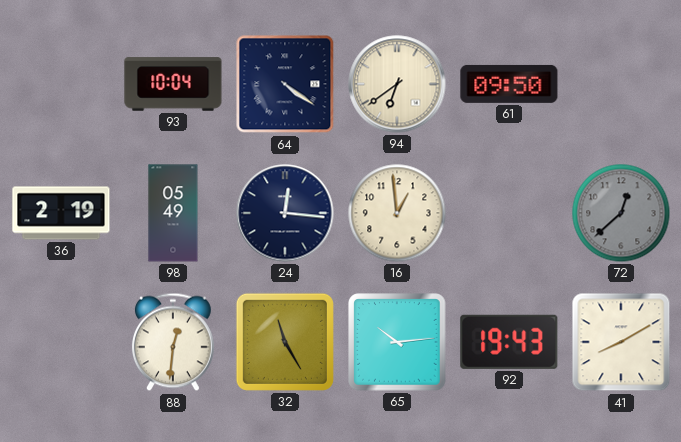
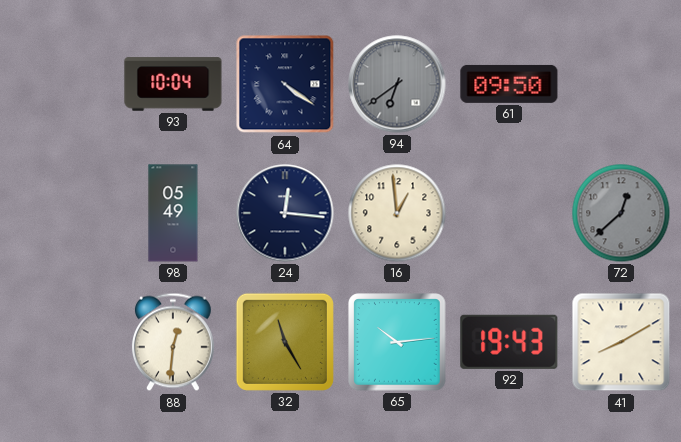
94 dial: cream -> grey (397, 84)
36: 2:19 -> none (61, 213)
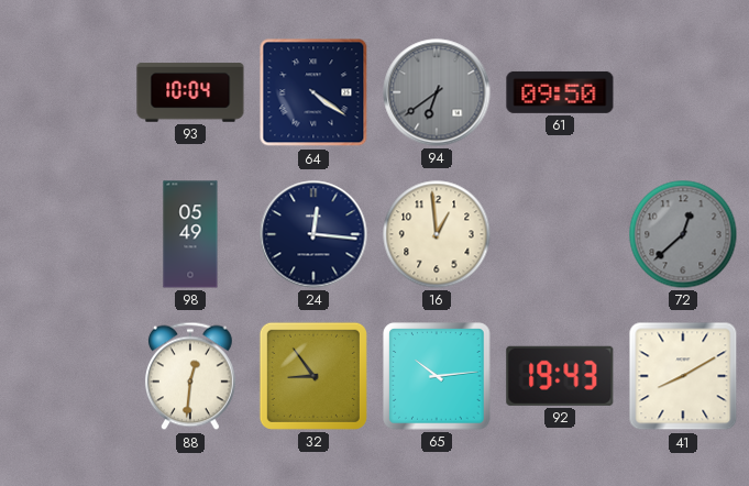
32: 11:25 -> 8:54 (313, 376)
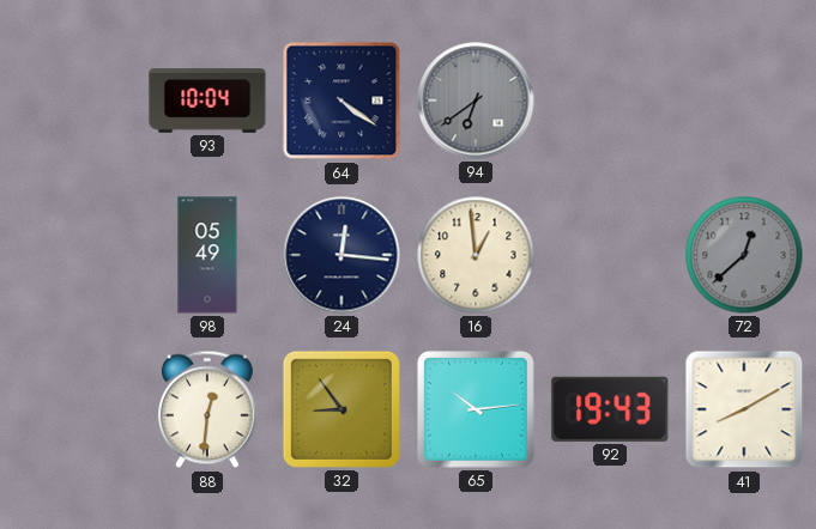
61: 09:50 -> none (560, 92)
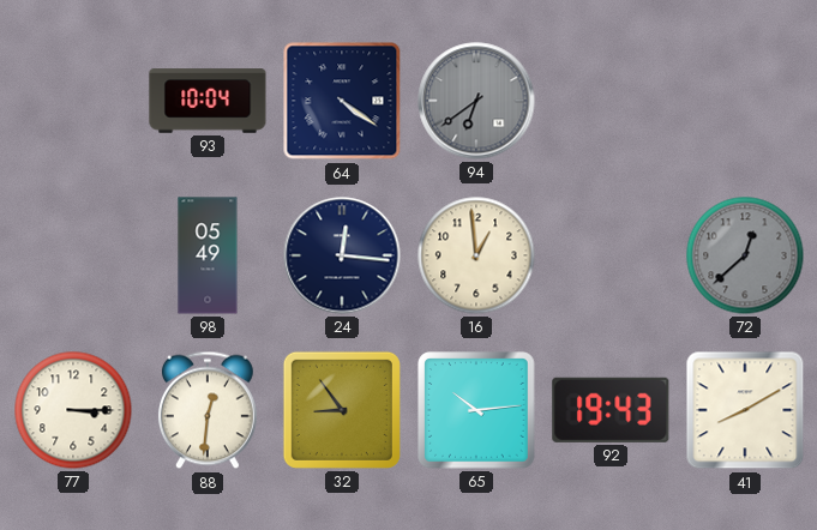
77: none -> 3:15 (73, 410)
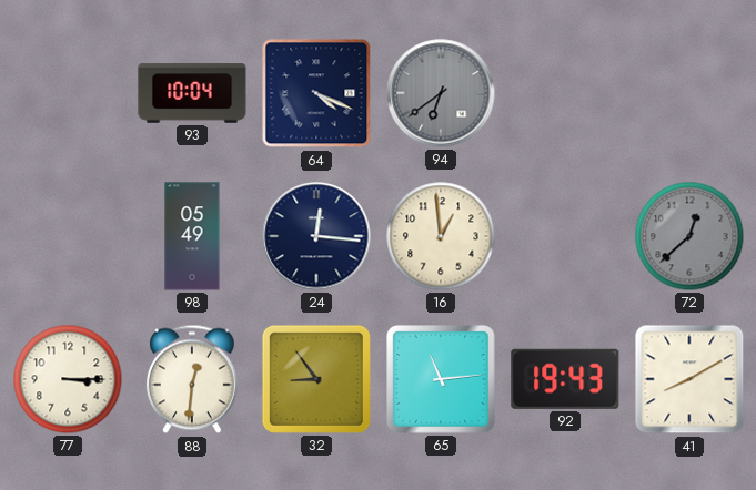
64: 4:21 -> 4:19 (316, 93)
65: 10:14 -> 11:14 (441, 379)
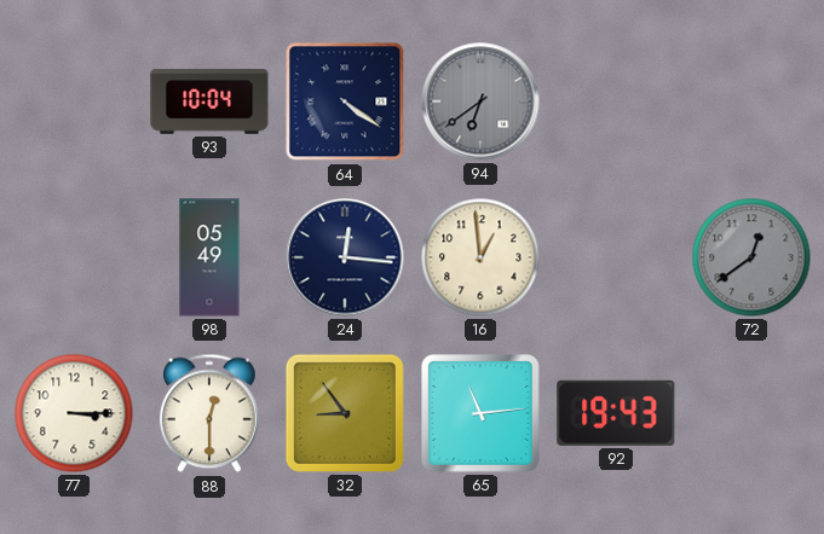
64: 4:19 -> 4:21 (345, 101)
72: 12:38 -> 12:39 (751, 257)
88: 12:31 -> 12:30 (209, 413)
41: 8:10 -> none (689, 379)
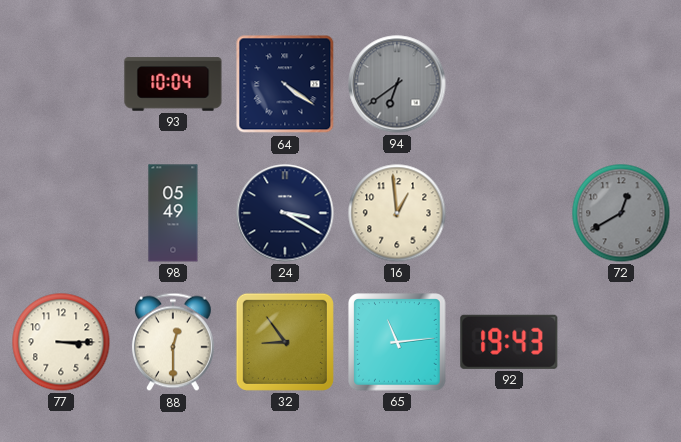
24: 12:16 -> 3:20 (285, 213)
72: 12:39 -> 12:40 (621, 213)
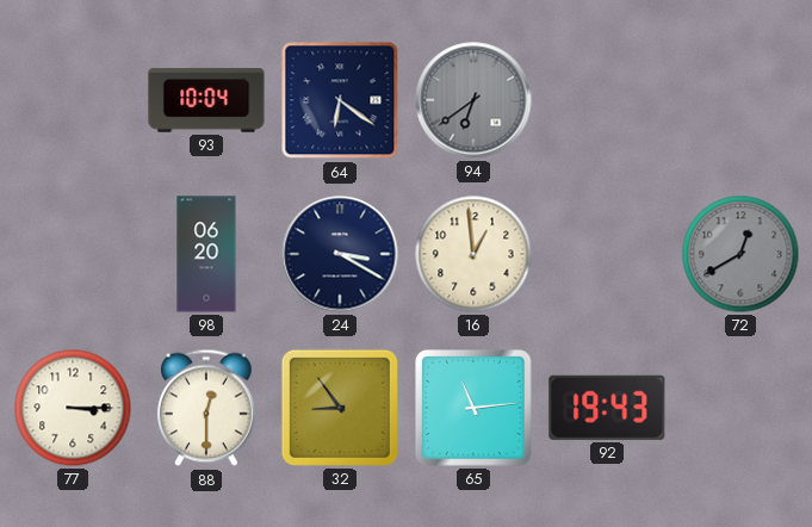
64: 4:21 -> 6:21 (340, 100)
98: 05:49 -> 06:20 (206, 254)
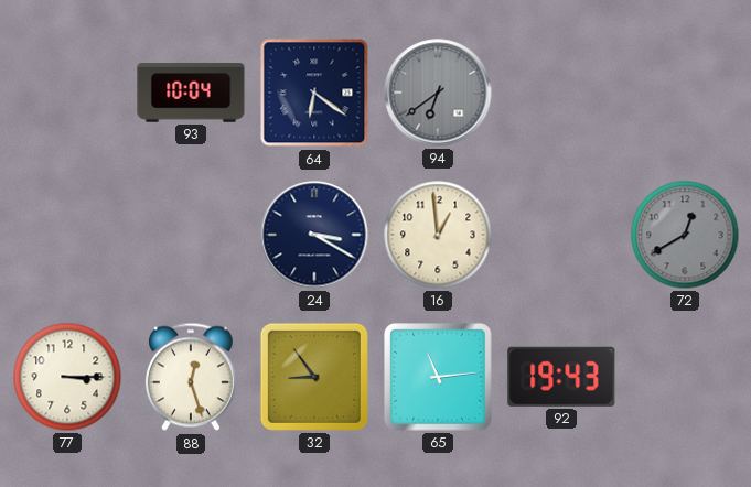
98: 06:20 -> none (206, 254)
88: 12:30 -> 12:27 (191, 377)
